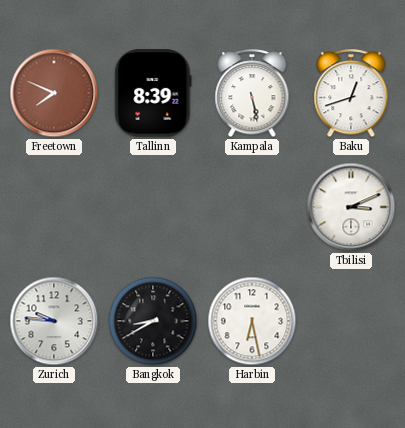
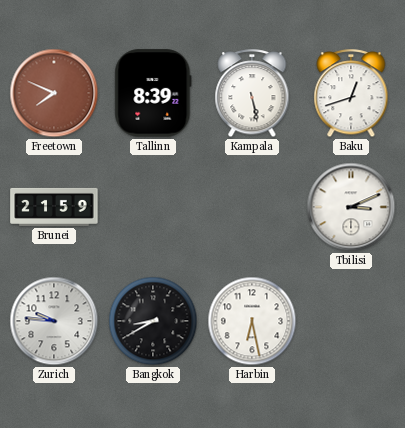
Brunei: none -> 21:59 (54, 207)
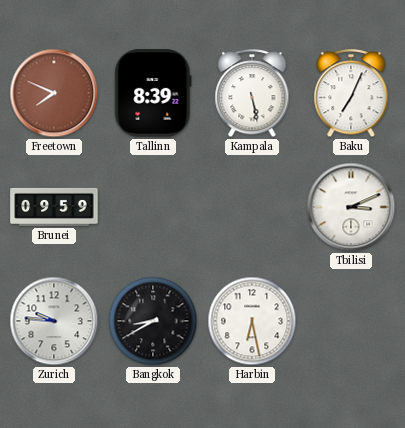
Baku: 12:42 -> 7:04 (351, 94)
Brunei: 21:59 -> 09:59 (54, 207)
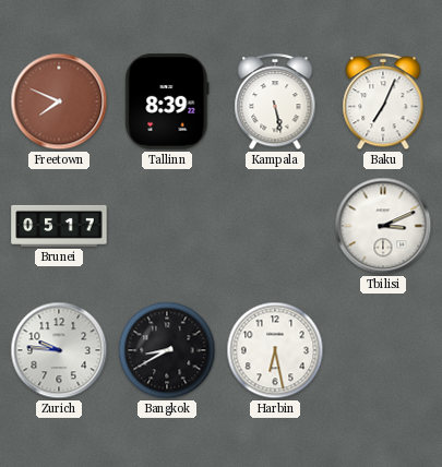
Brunei: 09:59 -> 05:17 (59, 226)
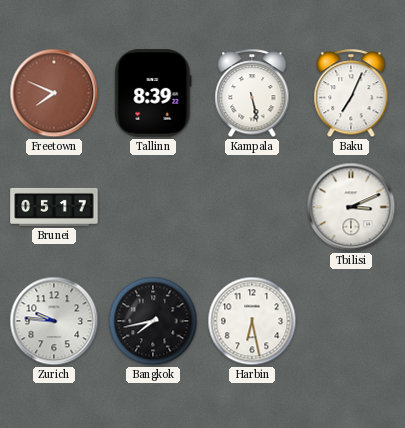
Bangkok: 8:40 -> 7:43 (153, 321)
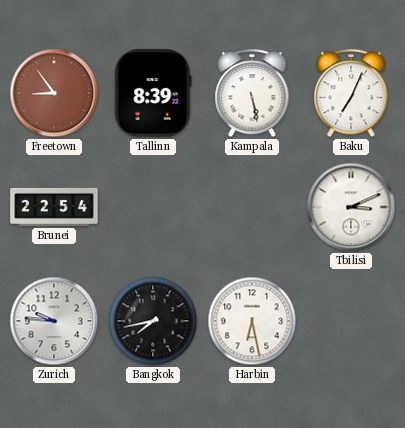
Freetown: 7:49 -> 8:54 (54, 93)
Brunei: 05:17 -> 22:54 (54, 207)
